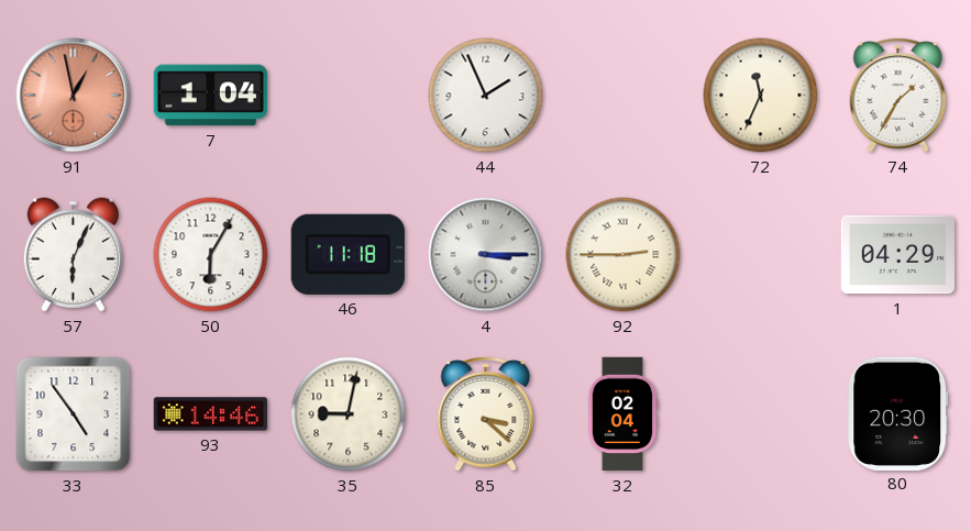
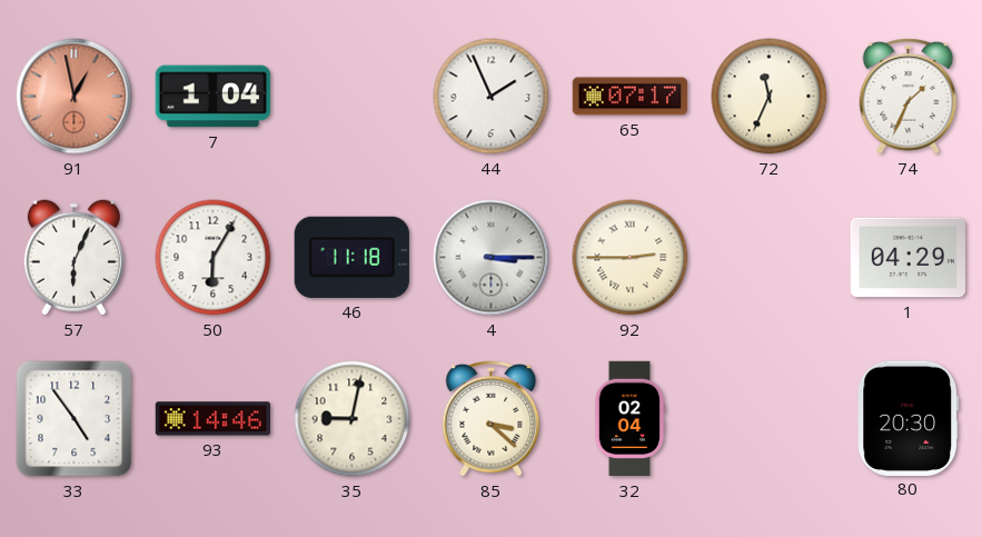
65: none -> 07:17 (631, 97)
74: 1:35 -> 1:34 (909, 97)
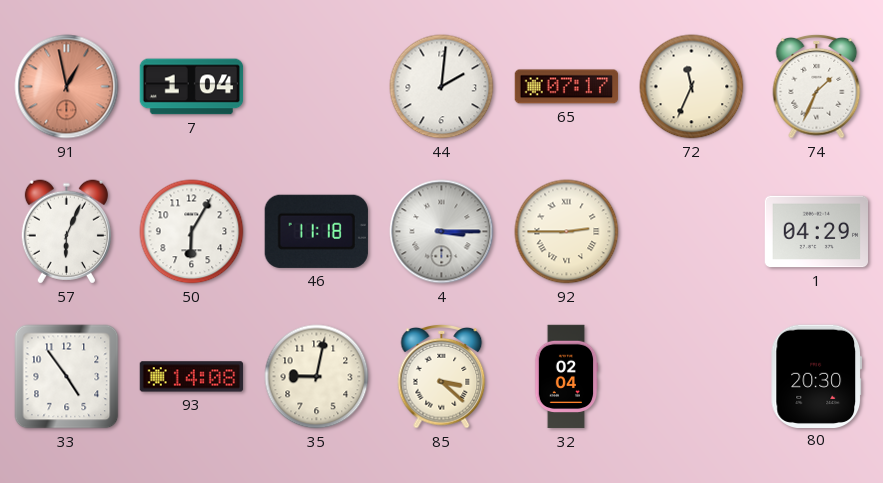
44: 1:56 -> 2:01 (442, 87)
93: 14:46 -> 14:08 (192, 377)
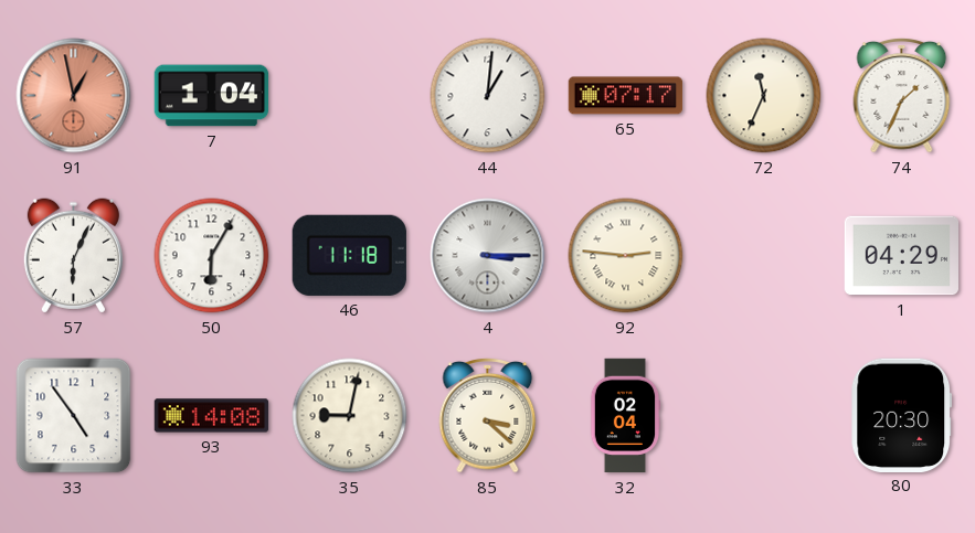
44: 2:01 -> 1:01 (488, 96)
92: 2:45 -> 2:46 (626, 256)
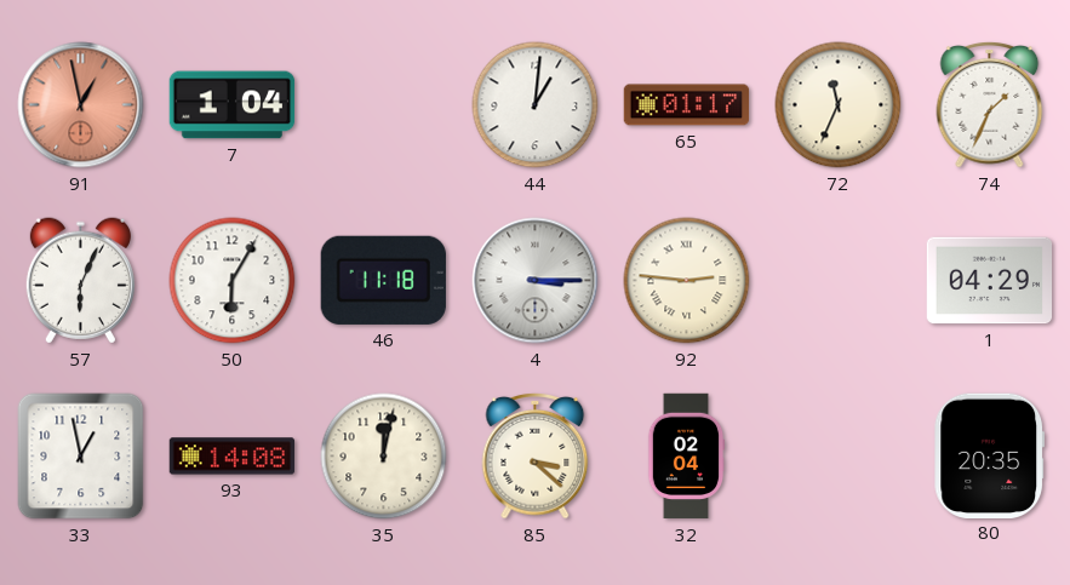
65: 07:17 -> 01:17 (687, 105)
33: 4:54 -> 12:58 (81, 457)
35: 9:02 -> 12:02 (384, 457)
80: 20:30 -> 20:35 (989, 455)
